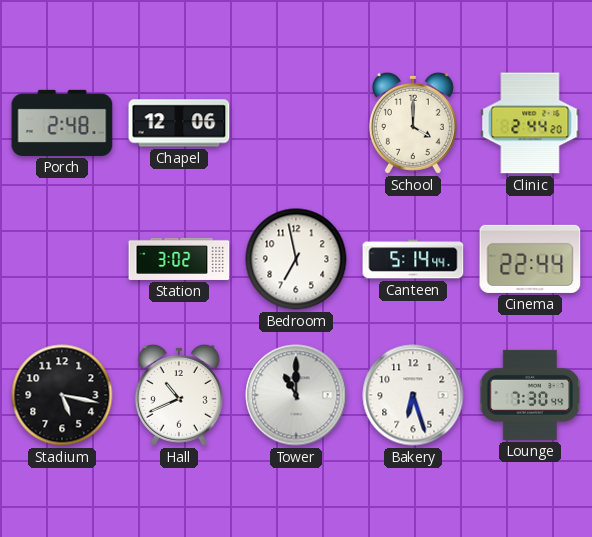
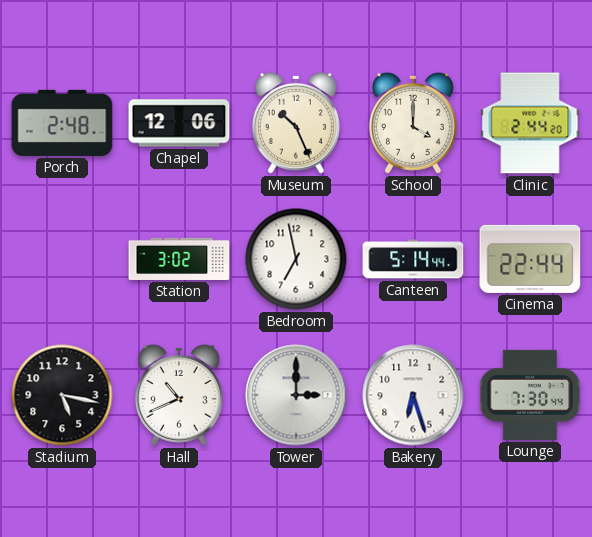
Museum: none -> 10:26 (296, 123)
Tower: 11:00 -> 3:00 (296, 395)
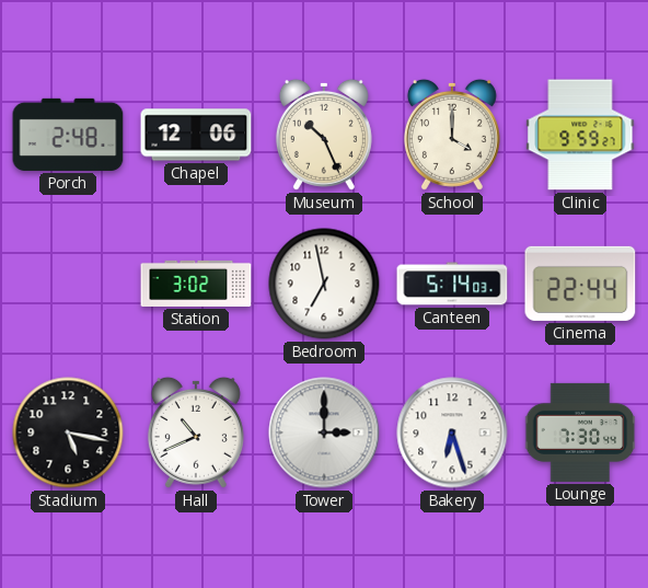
Clinic: 2:44 -> 9:59 (580, 135)
Canteen: 5:14:44 -> 5:14:03 (452, 284)
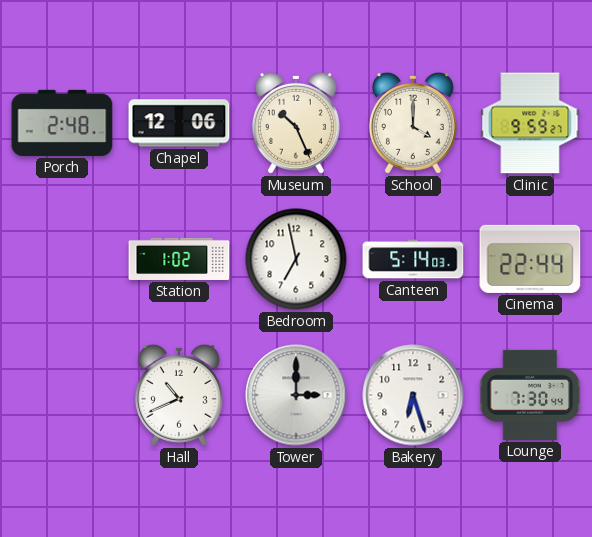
Station: 3:02 -> 1:02 (179, 259)
Stadium: 5:17 -> none (68, 433)
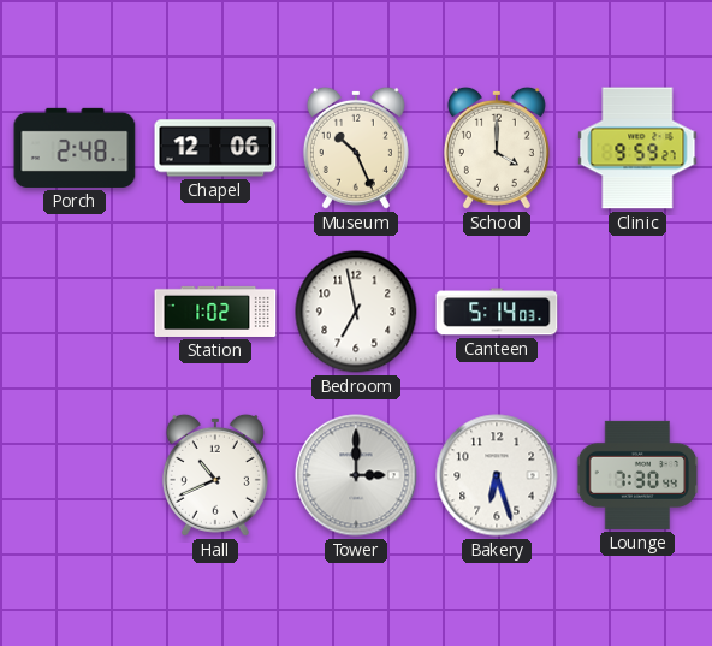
Cinema: 22:44 -> none (530, 259)
